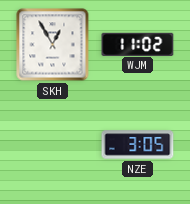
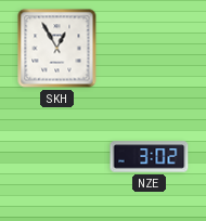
WJM: 11:02 -> none (138, 44)
NZE: 3:05 -> 3:02 (150, 157)
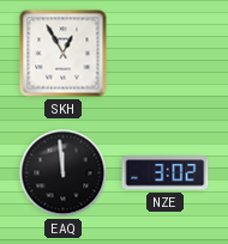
EAQ: none -> 11:59 (64, 173)
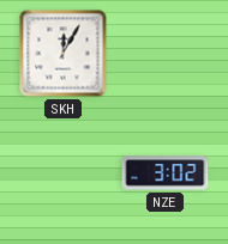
SKH: 12:55 -> 12:05 (64, 54)
EAQ: 11:59 -> none (64, 173)
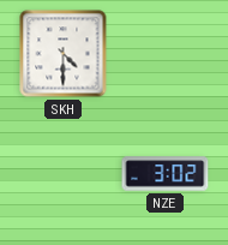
SKH: 12:05 -> 4:30 (64, 54)
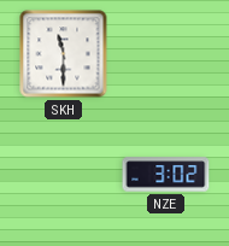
SKH: 4:30 -> 11:30 (64, 54)
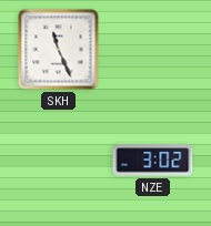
SKH: 11:30 -> 11:26 (59, 50)
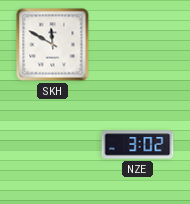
SKH: 11:26 -> 11:50 (53, 45)
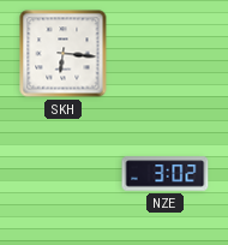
SKH: 11:50 -> 6:16 (64, 54)
